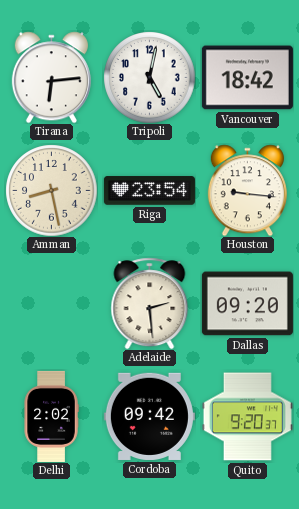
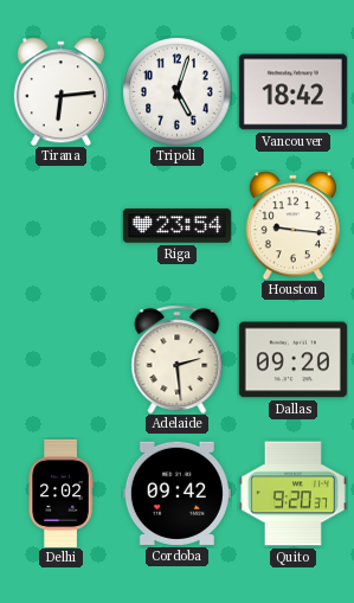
Tripoli: 5:02 -> 5:03 (176, 91)
Amman: 8:28 -> none (51, 190)
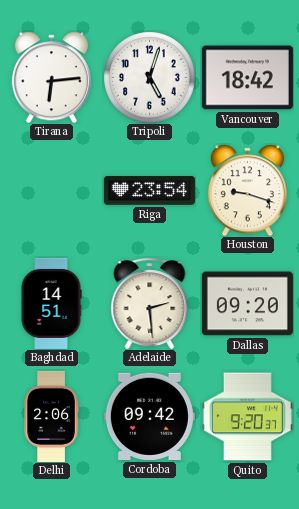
Houston: 9:16 -> 9:18 (247, 190)
Baghdad: none -> 14:51 (51, 303)
Delhi: 2:02 -> 2:06 (51, 416)
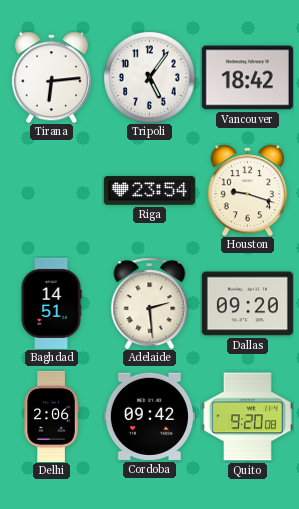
Tripoli: 5:03 -> 5:06 (149, 77)
Quito: 9:20:37 -> 9:20:08 (247, 417)
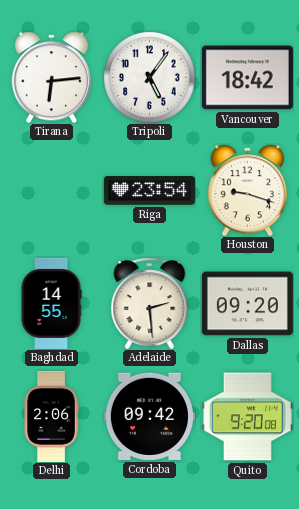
Baghdad: 14:51 -> 14:55 (51, 303)
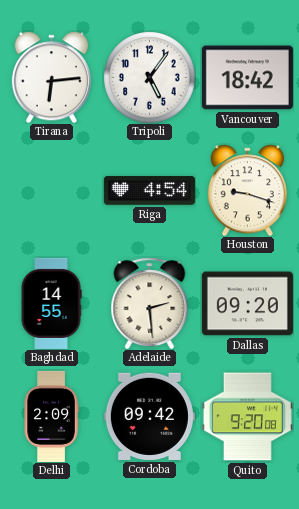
Riga: 23:54 -> 4:54 (149, 191)
Delhi: 2:06 -> 2:09 (51, 416)
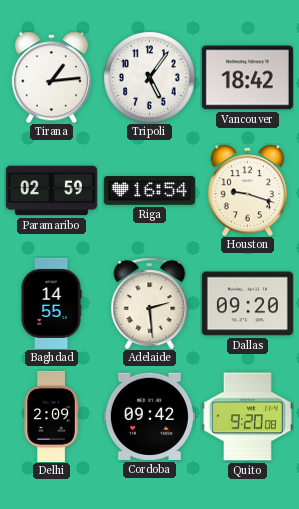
Tirana: 6:14 -> 1:14 (51, 77)
Paramaribo: none -> 02:59 (51, 191)
Riga: 4:54 -> 16:54 (149, 191)
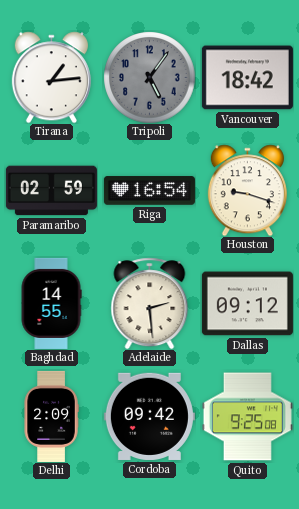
Tripoli dial: white -> grey (149, 77)
Dallas: 09:20 -> 09:12 (247, 304)
Quito: 9:20 -> 9:25 (247, 417)
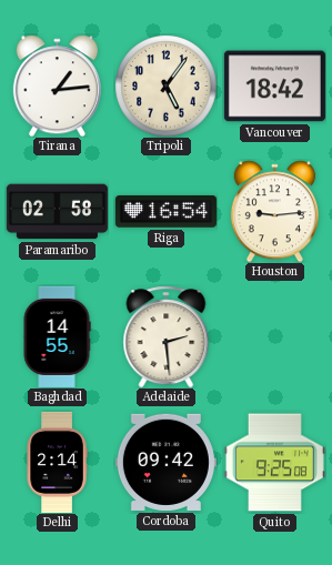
Tripoli dial: grey -> cream (165, 85)
Paramaribo: 02:59 -> 02:58 (57, 212)
Houston: 9:18 -> 9:14 (274, 211)
Dallas: 09:12 -> none (247, 304)
Delhi: 2:09 -> 2:14 (57, 462)
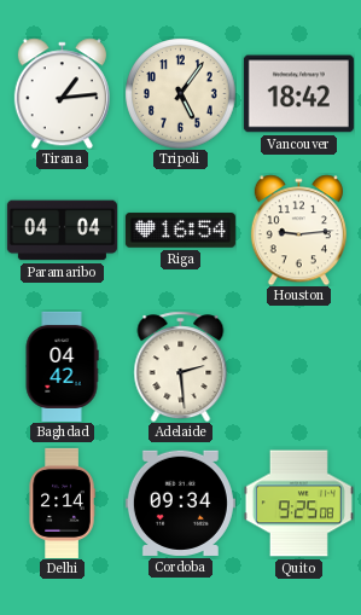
Paramaribo: 02:58 -> 04:04 (62, 231)
Baghdad: 14:55 -> 04:42 (62, 366)
Cordoba: 09:42 -> 09:34 (180, 503)
